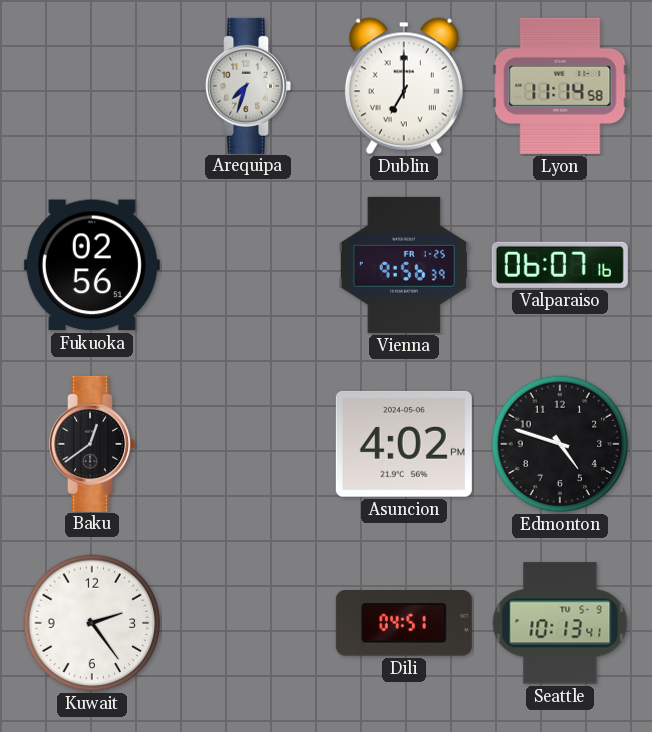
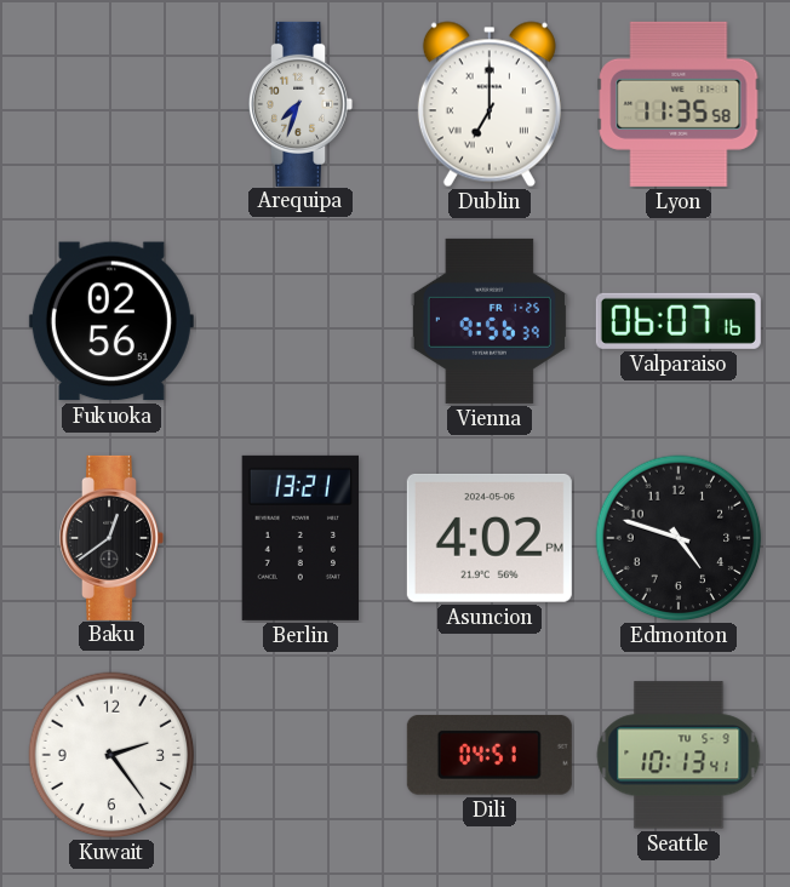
Lyon: 11:14 -> 11:35 (679, 104)
Berlin: none -> 13:21 (299, 538)
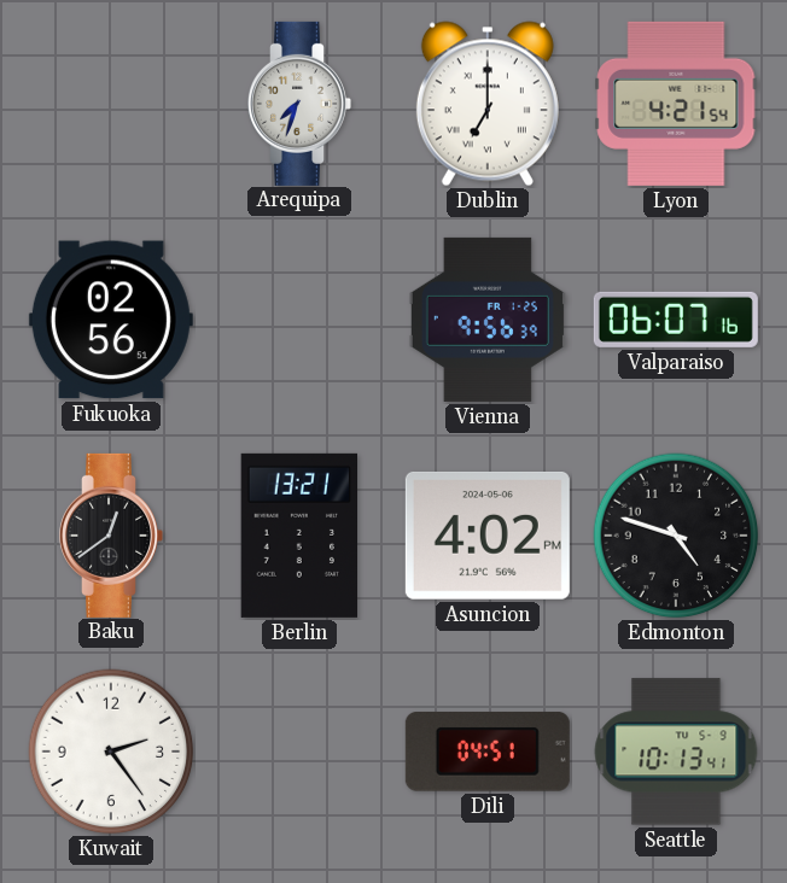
Lyon: 11:35 -> 4:21 (676, 104)
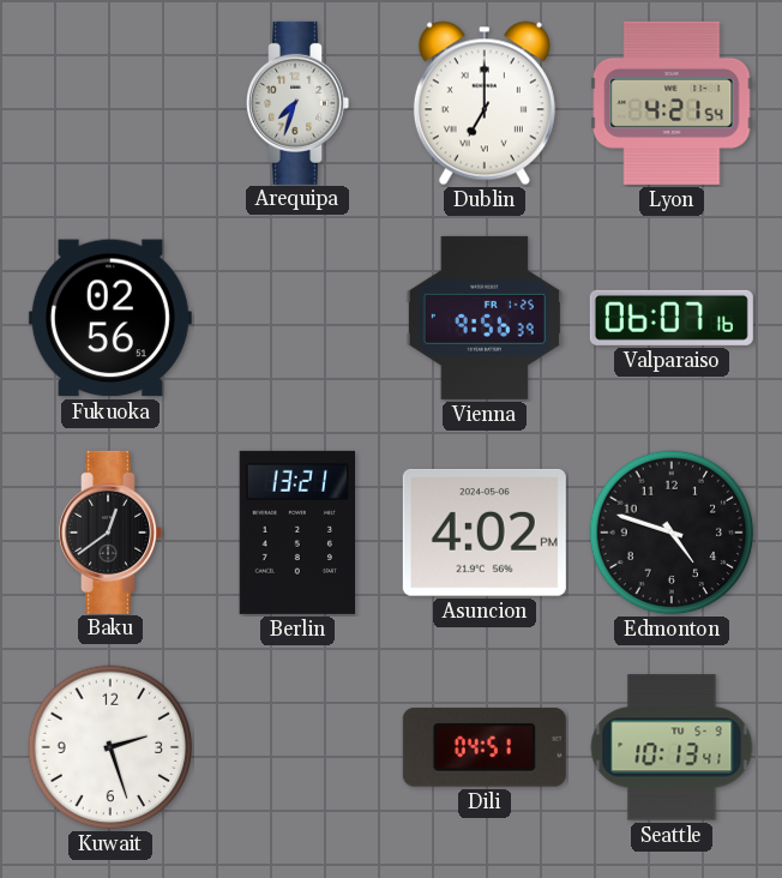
Kuwait: 2:24 -> 2:27 (110, 747)
